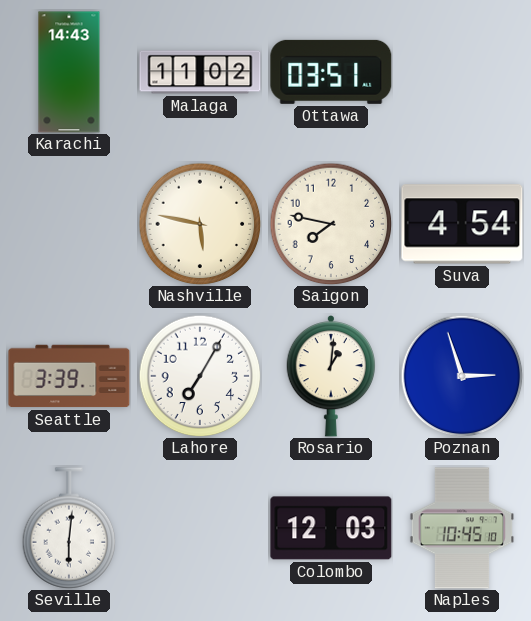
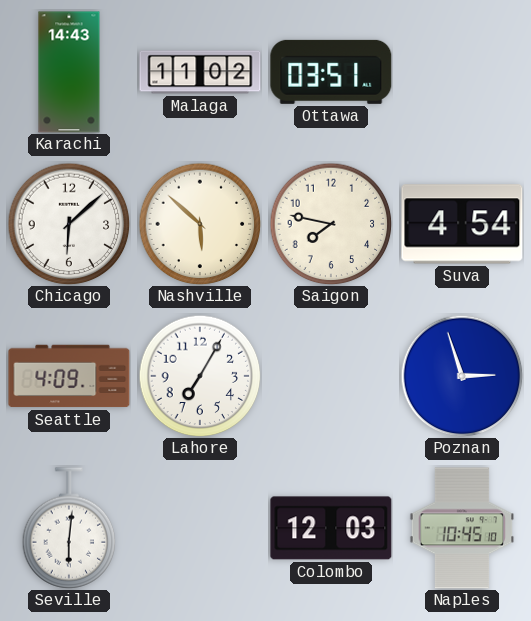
Chicago: none -> 6:08 (69, 224)
Nashville: 5:47 -> 5:52 (200, 224)
Seattle: 3:39 -> 4:09 (69, 376)
Rosario: 1:01 -> none (330, 377)
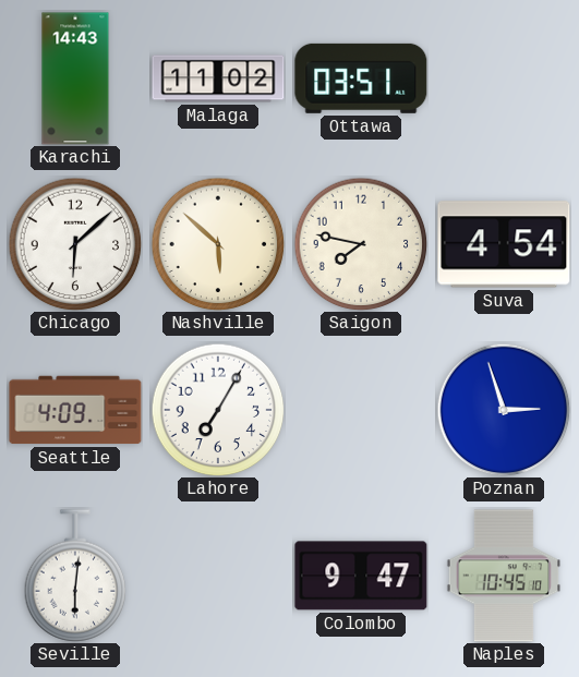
Colombo: 12:03 -> 9:47 (361, 576)
